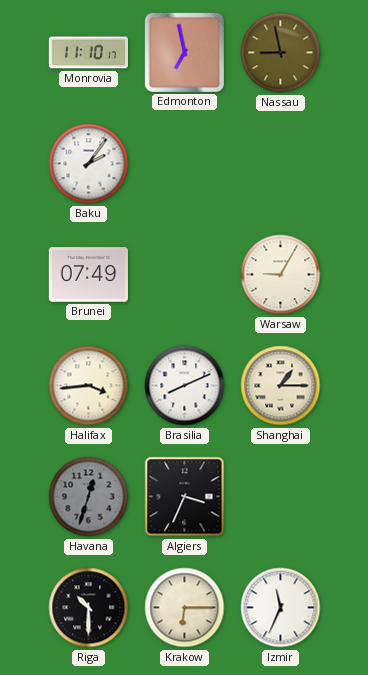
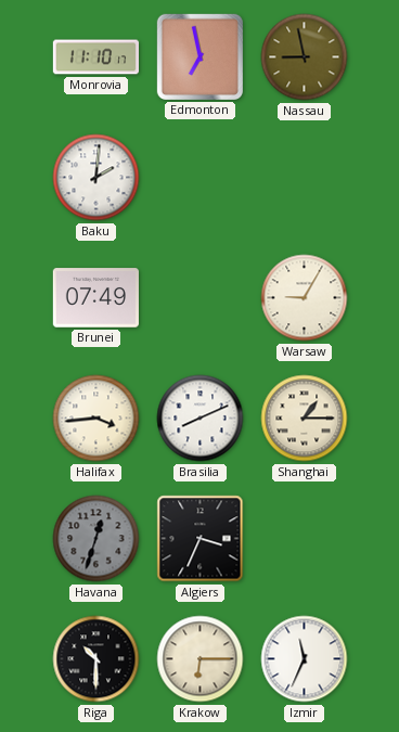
Baku: 2:06 -> 2:01 (96, 178)
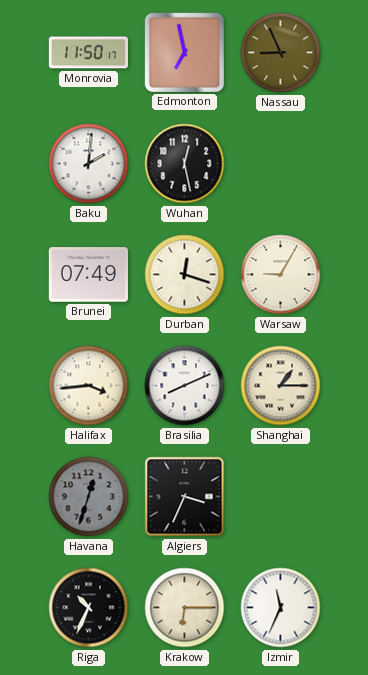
Monrovia: 11:10 -> 11:50 (88, 53)
Nassau: 8:58 -> 8:56 (281, 53)
Wuhan: none -> 12:28 (185, 164)
Durban: none -> 12:18 (185, 275)
Riga: 10:30 -> 10:34 (89, 608)
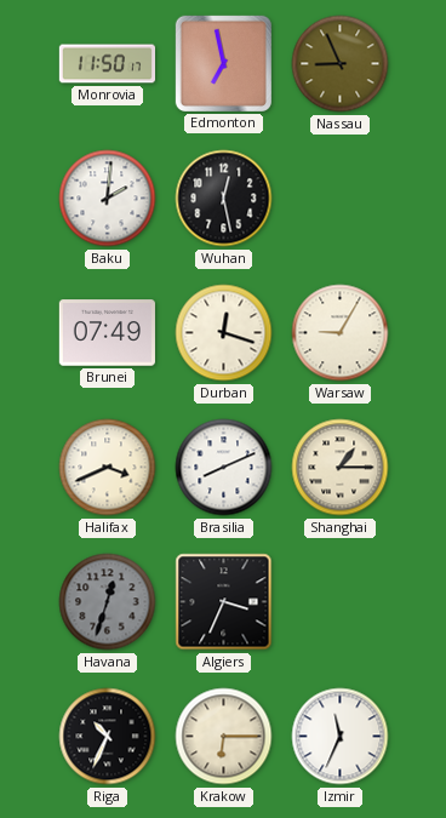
Halifax: 3:44 -> 3:41 (108, 468)
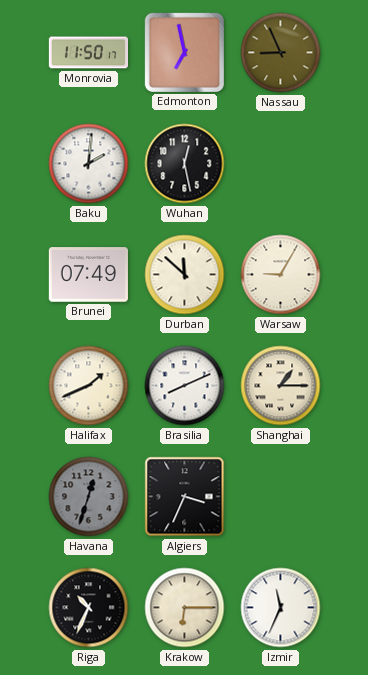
Durban: 12:18 -> 11:52 (185, 275)
Halifax: 3:41 -> 1:41 (89, 386)
